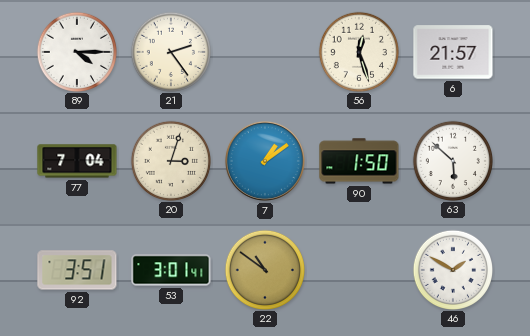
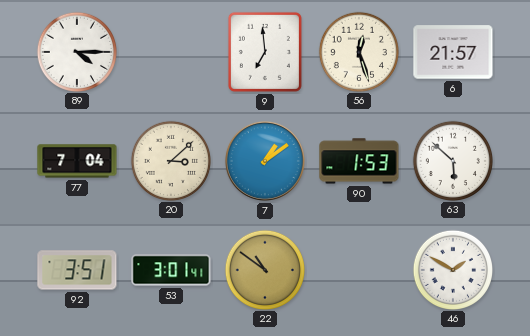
21: 2:24 -> none (170, 51)
9: none -> 6:59 (265, 52)
20: 3:03 -> 3:08 (170, 160)
90: 1:50 -> 1:53 (359, 161)
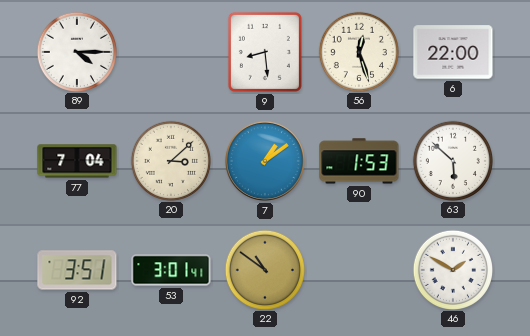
9: 6:59 -> 8:29 (265, 52)
6: 21:57 -> 22:00 (453, 52)
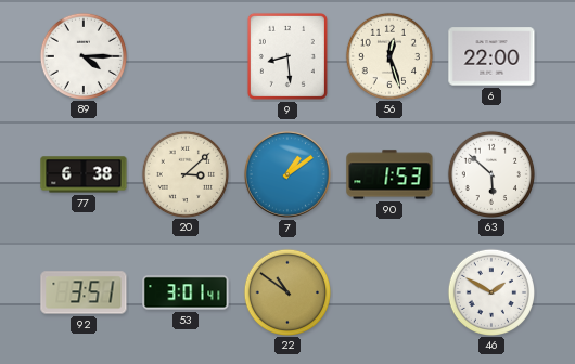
77: 7:04 -> 6:38 (84, 174)
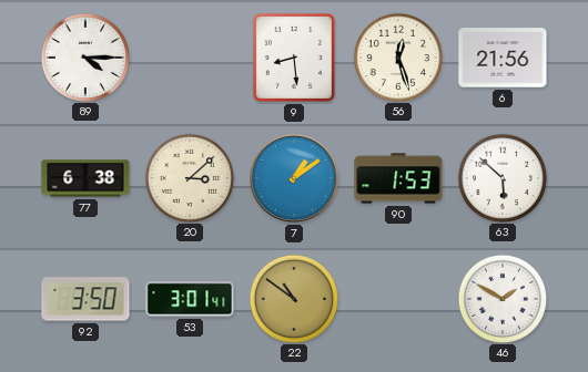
6: 22:00 -> 21:56 (503, 58)
92: 3:51 -> 3:50 (85, 299)
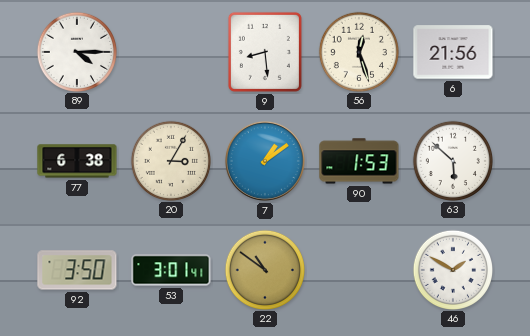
20: 3:08 -> 3:05 (170, 160)
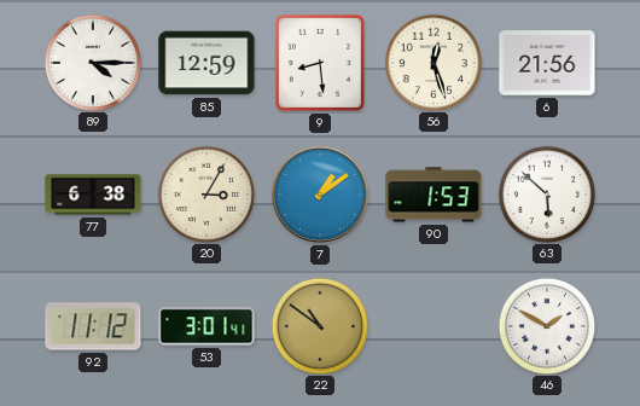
85: none -> 12:59 (206, 63)
92: 3:50 -> 11:12 (93, 326)
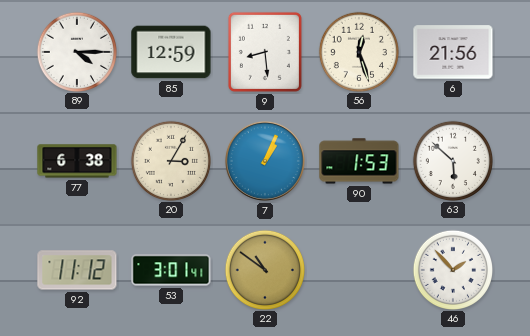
7: 1:09 -> 1:04 (265, 161)
46: 1:50 -> 1:53 (452, 269)
